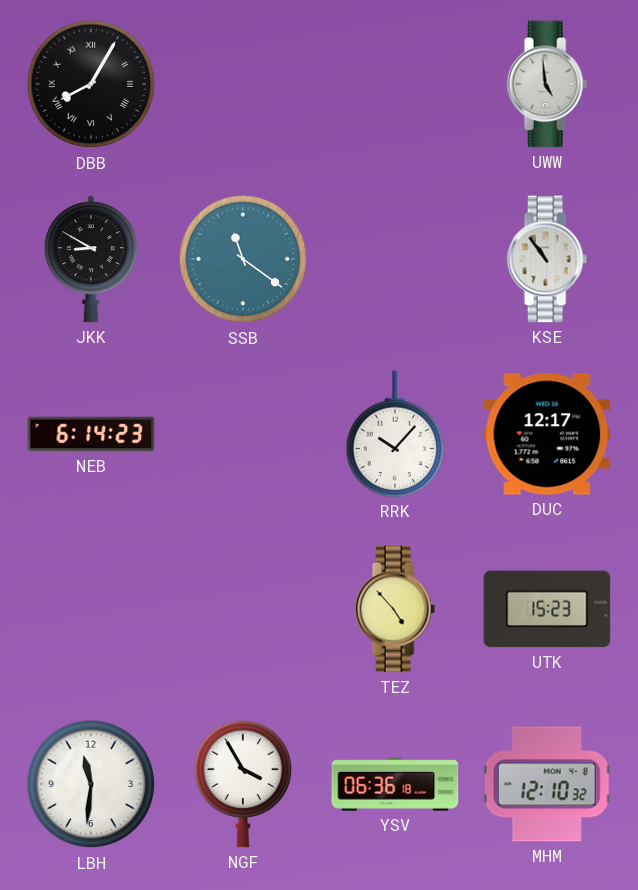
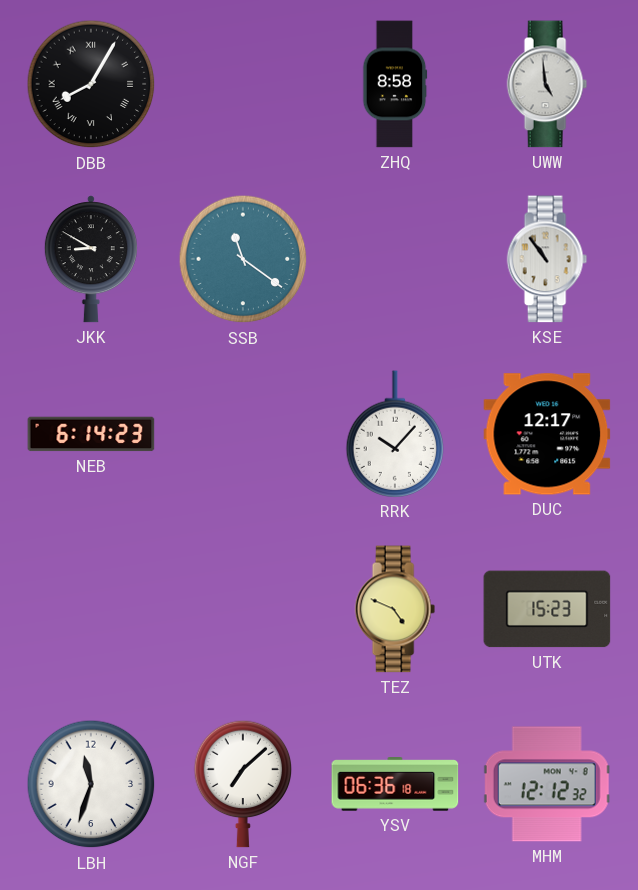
ZHQ: none -> 8:58 (395, 84)
TEZ: 4:53 -> 4:49 (395, 609)
LBH: 11:31 -> 11:33 (91, 784)
NGF: 3:55 -> 7:08 (243, 784)
MHM: 12:10 -> 12:12 (547, 784)
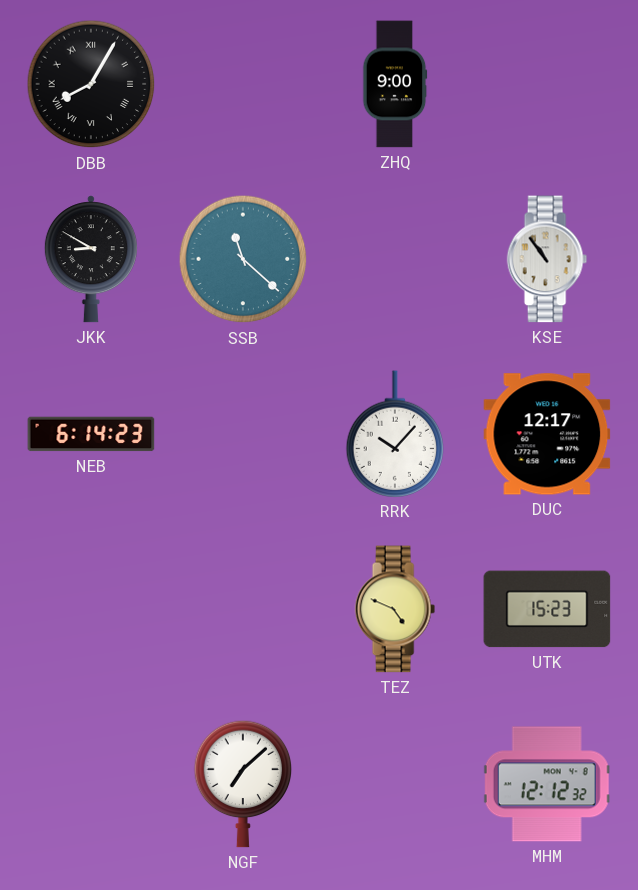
ZHQ: 8:58 -> 9:00 (395, 84)
UWW: 4:59 -> none (547, 84)
SSB: 11:21 -> 11:22 (243, 259)
LBH: 11:33 -> none (91, 784)
YSV: 06:36 -> none (395, 785)
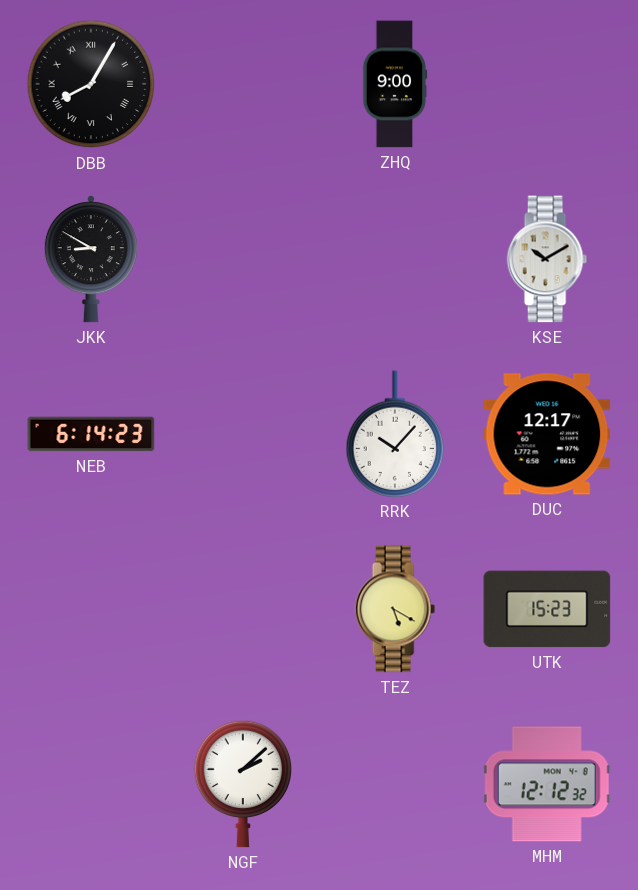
SSB: 11:22 -> none (243, 259)
KSE: 10:54 -> 10:10 (547, 259)
TEZ: 4:49 -> 5:20 (395, 609)
NGF: 7:08 -> 2:08 (243, 784)
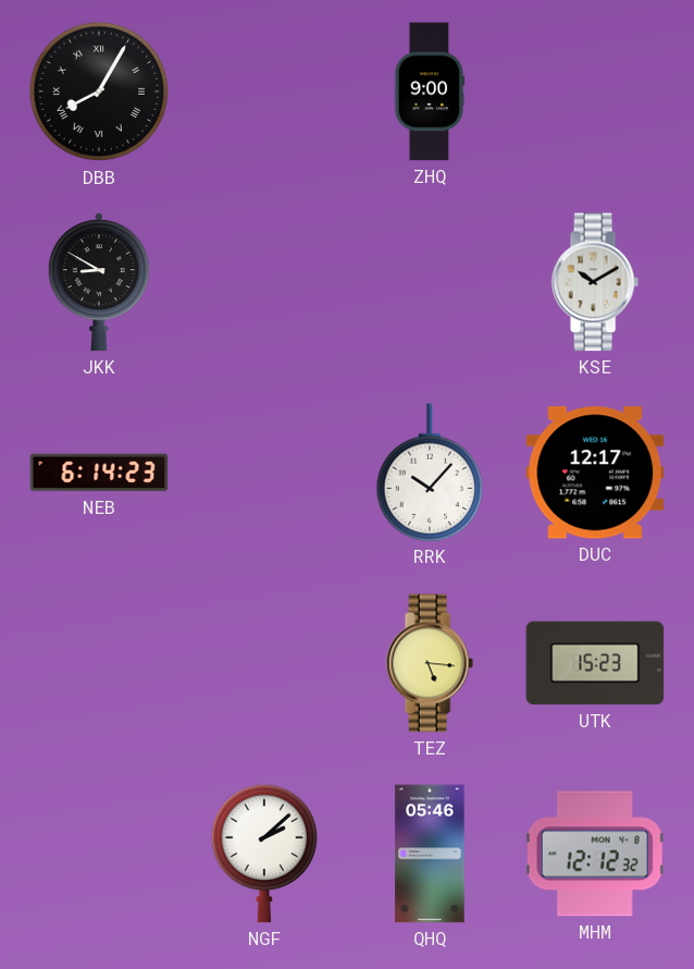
TEZ: 5:20 -> 5:16 (430, 663)
QHQ: none -> 05:46 (430, 854)
